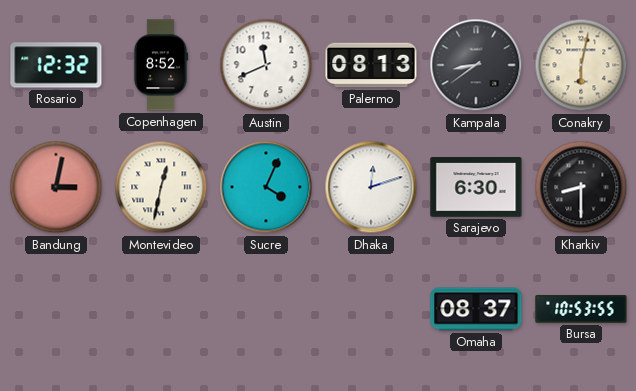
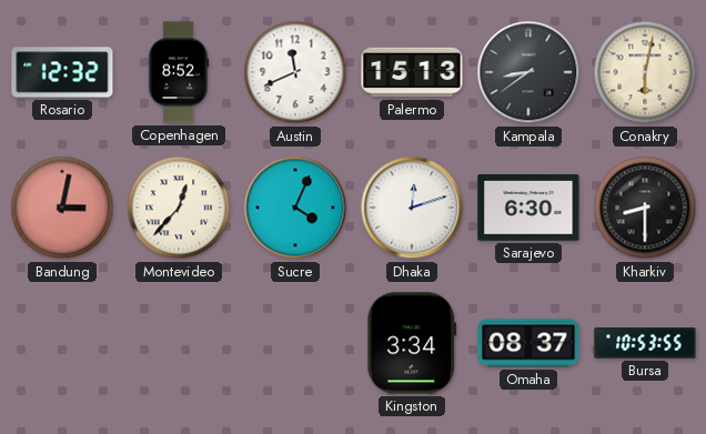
Palermo: 08:13 -> 15:13 (412, 72)
Montevideo: 12:32 -> 12:37 (179, 208)
Kingston: none -> 3:34 (412, 343)
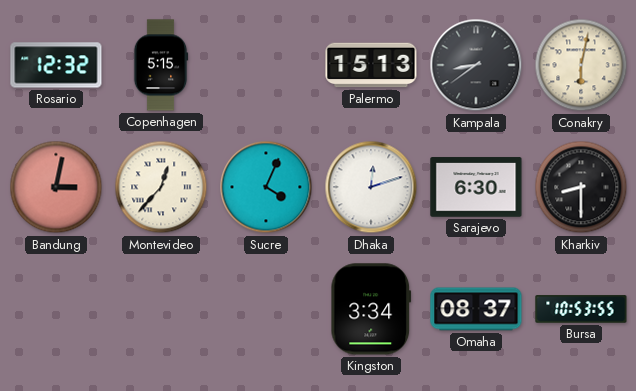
Copenhagen: 8:52 -> 5:15 (161, 65)
Austin: 11:41 -> none (295, 72)
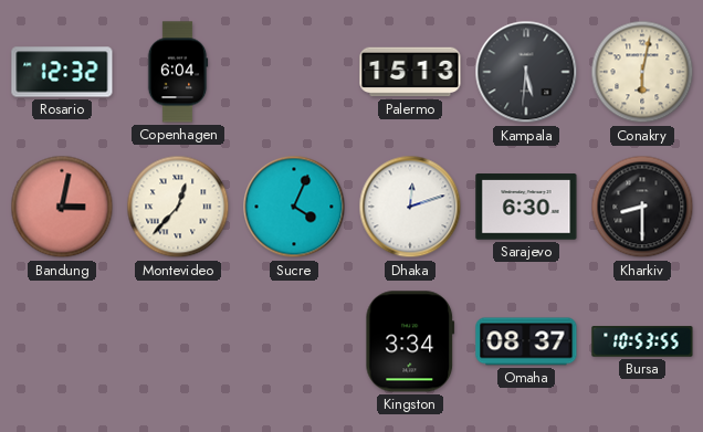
Copenhagen: 5:15 -> 6:04 (178, 72)
Kampala: 8:39 -> 5:31 (526, 72)
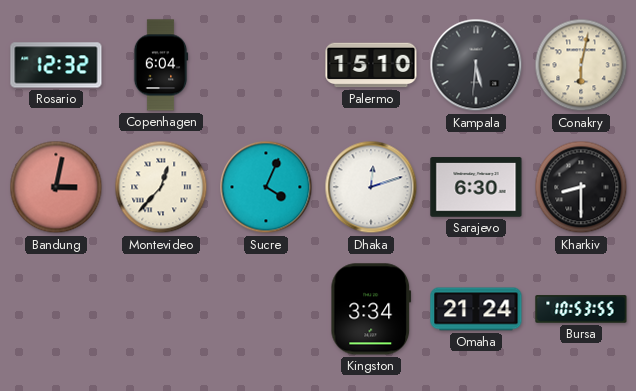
Palermo: 15:13 -> 15:10 (371, 65)
Omaha: 08:37 -> 21:24 (476, 309)
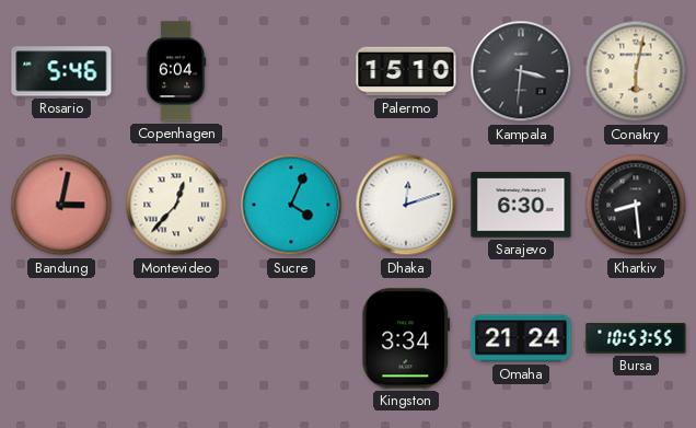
Rosario: 12:32 -> 5:46 (61, 71)
Kampala: 5:31 -> 3:31 (521, 71)
Kharkiv: 8:30 -> 8:29 (636, 205)
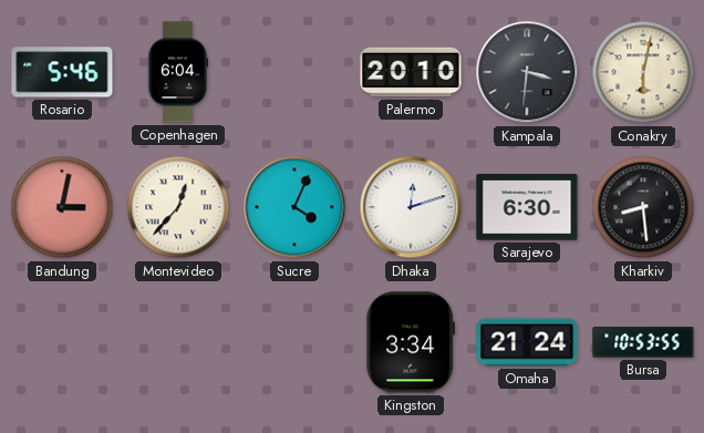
Palermo: 15:10 -> 20:10 (411, 72)
